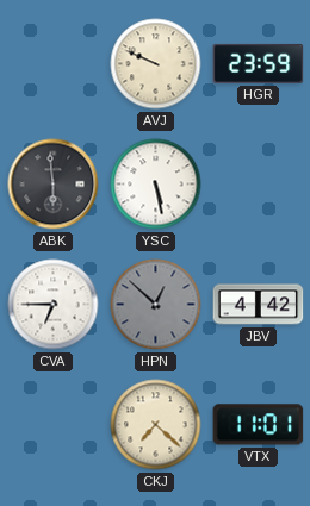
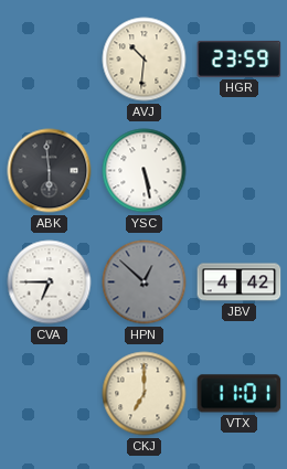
AVJ: 9:49 -> 10:31 (145, 60)
CKJ: 7:22 -> 7:00 (145, 394)
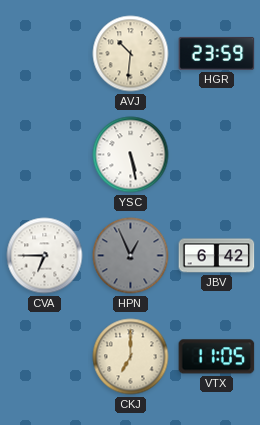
ABK: 5:59 -> none (50, 171)
HPN: 12:52 -> 12:56 (131, 256)
JBV: 4:42 -> 6:42 (217, 256)
VTX: 11:01 -> 11:05 (217, 357)
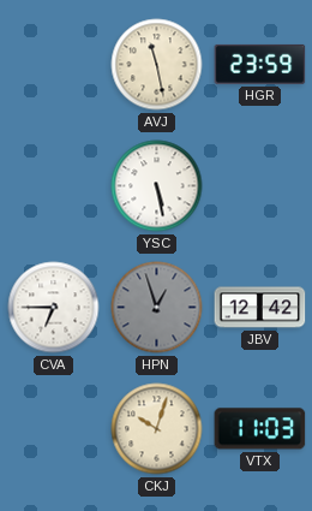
AVJ: 10:31 -> 11:28 (157, 65)
HPN: 12:56 -> 12:57 (157, 308)
JBV: 6:42 -> 12:42 (260, 308)
CKJ: 7:00 -> 10:03 (157, 429)
VTX: 11:05 -> 11:03 (260, 429)
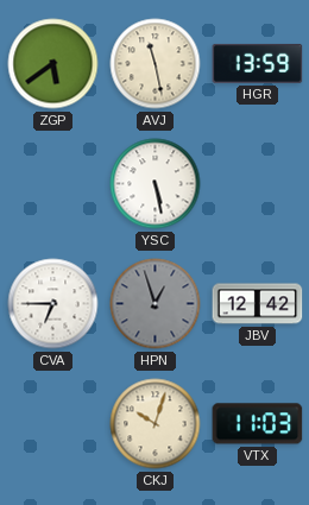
ZGP: none -> 5:39 (53, 64)
HGR: 23:59 -> 13:59 (258, 63)
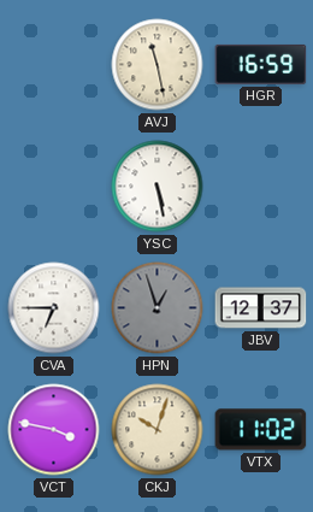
ZGP: 5:39 -> none (53, 64)
HGR: 13:59 -> 16:59 (261, 64)
JBV: 12:42 -> 12:37 (261, 308)
VCT: none -> 3:47 (54, 430)
VTX: 11:03 -> 11:02 (261, 430)
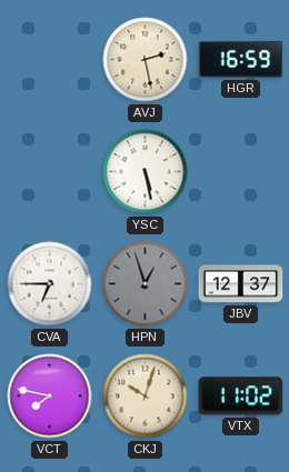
AVJ: 11:28 -> 2:28 (146, 60)
VCT: 3:47 -> 7:47 (50, 396)
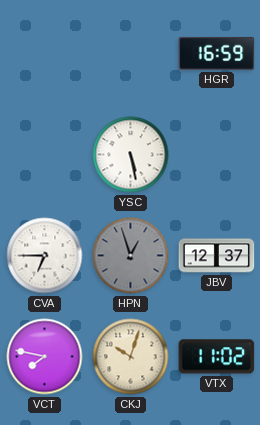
AVJ: 2:28 -> none (146, 60)
